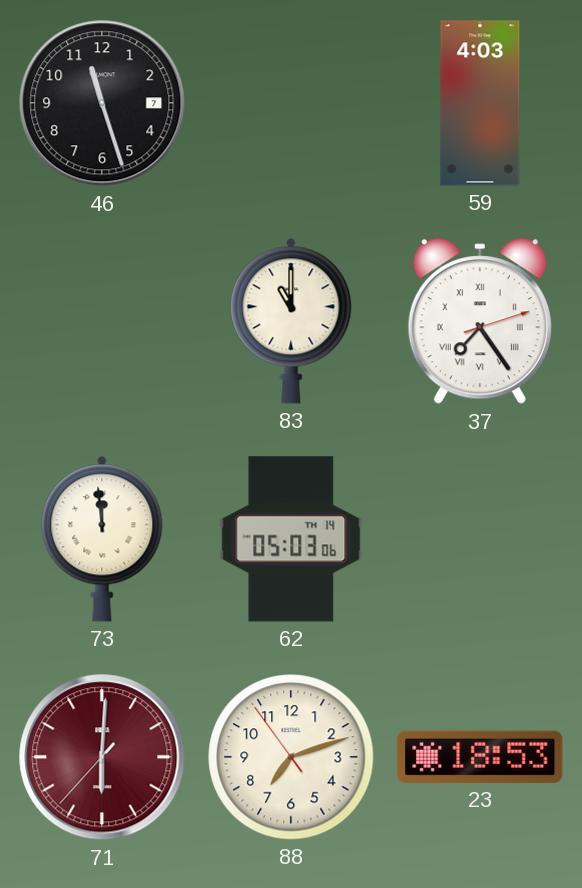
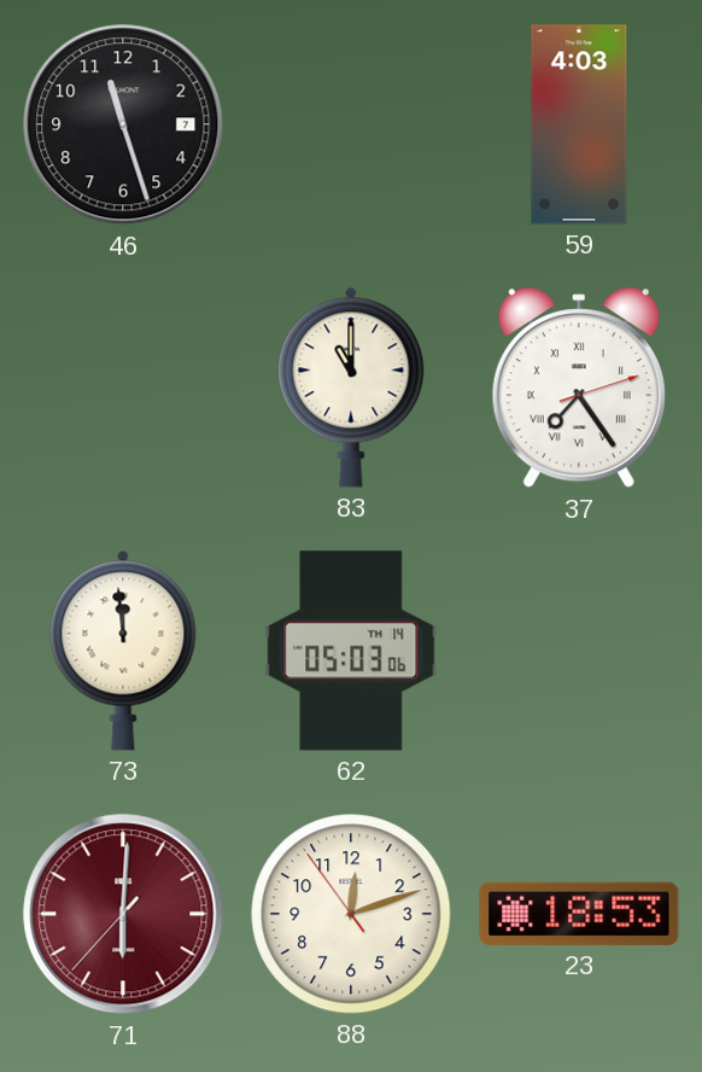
88: 7:11 -> 12:11 (351, 914)
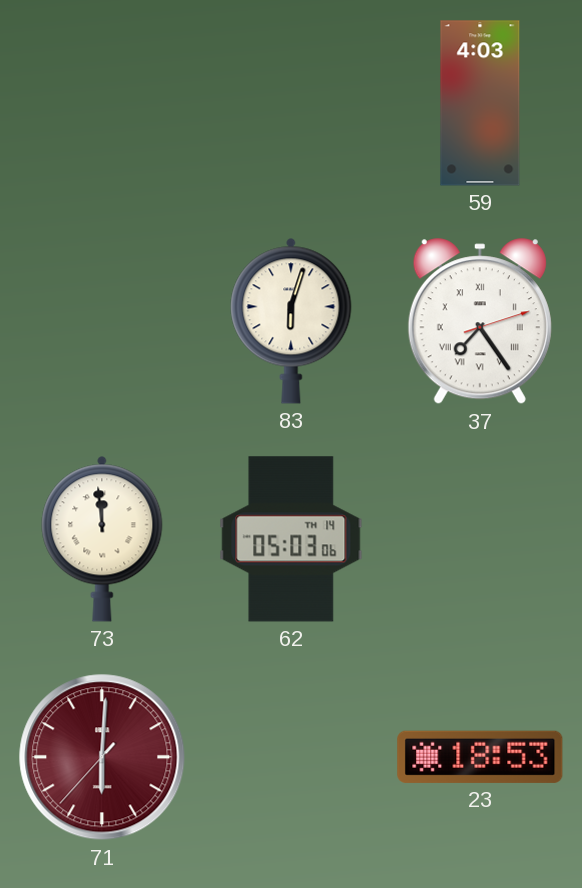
46: 11:27 -> none (123, 124)
83: 11:00 -> 6:03 (291, 321)
88: 12:11 -> none (351, 914)
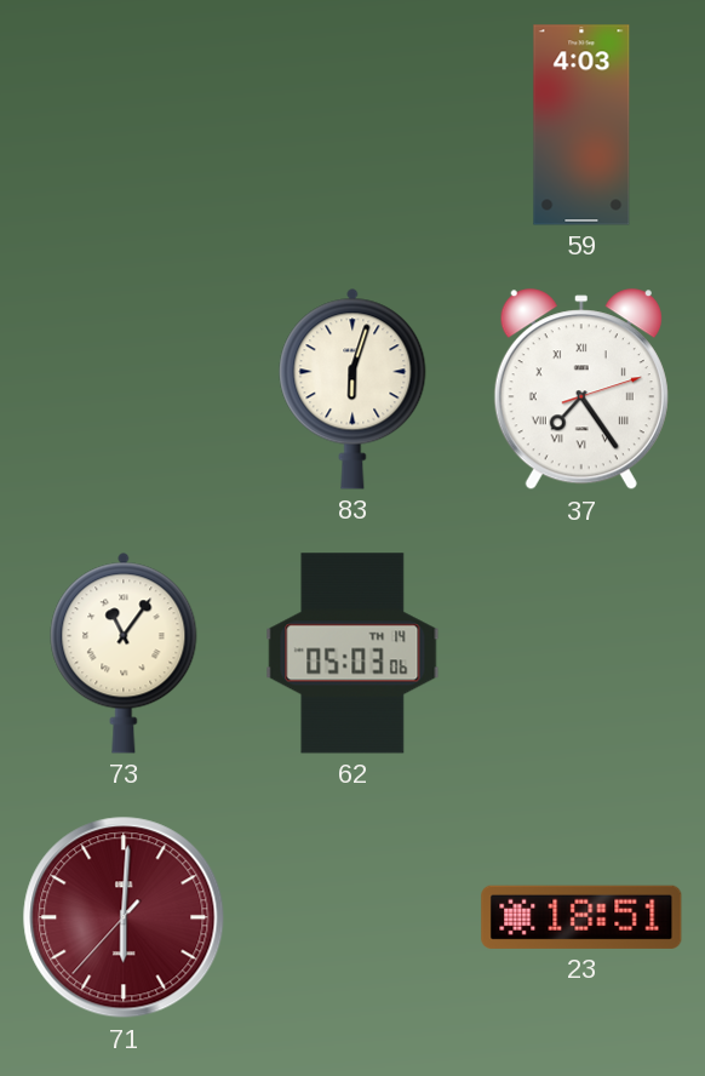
73: 11:59 -> 11:06 (124, 653)
23: 18:53 -> 18:51 (581, 917)
